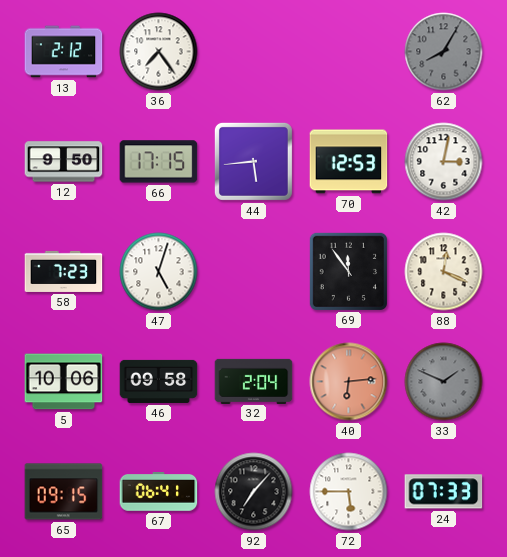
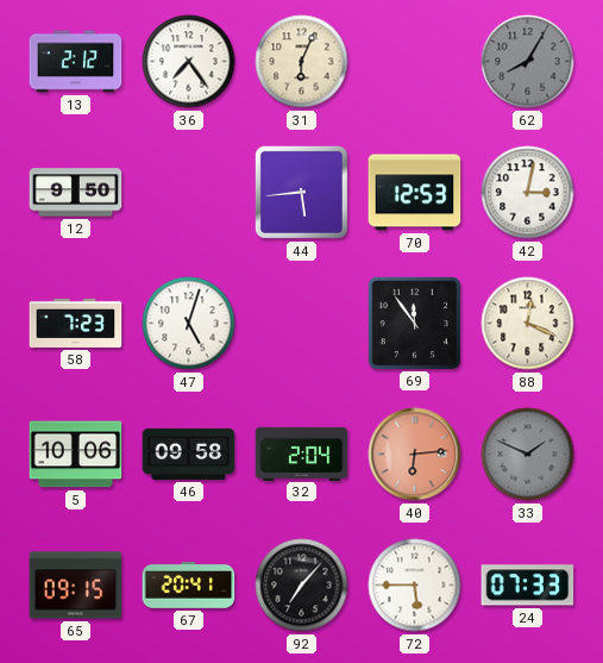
31: none -> 6:04 (302, 62)
66: 17:15 -> none (159, 162)
67: 06:41 -> 20:41 (189, 586)
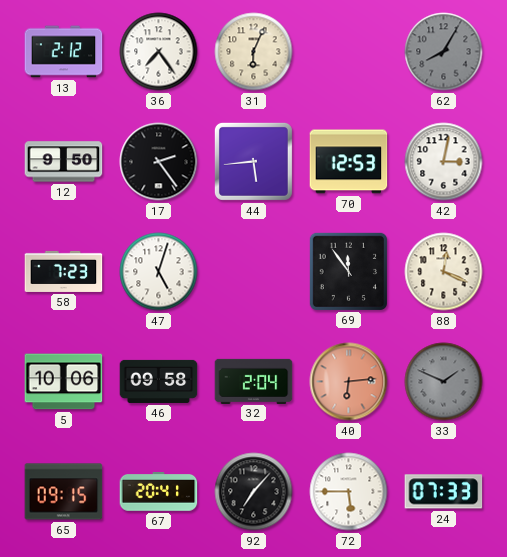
17: none -> 2:24 (159, 162)
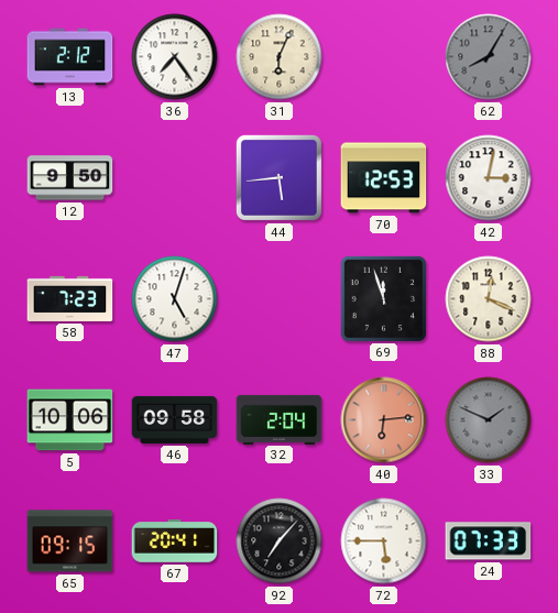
17: 2:24 -> none (159, 162)
69: 11:54 -> 11:57 (383, 298)
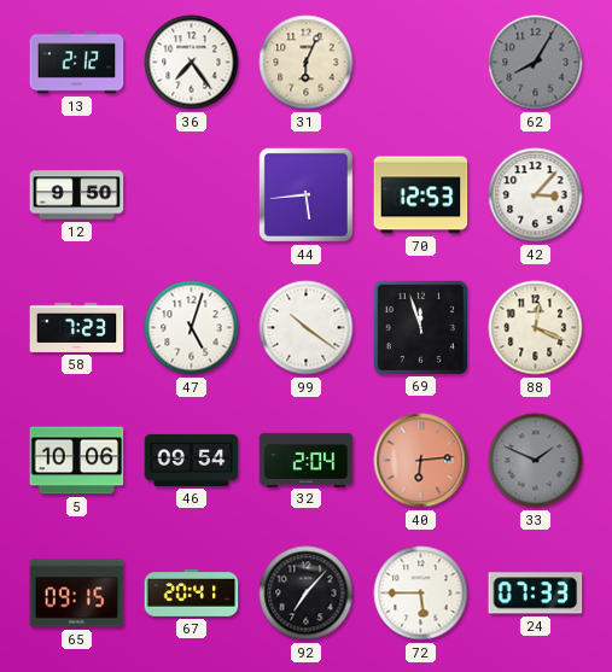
42: 3:02 -> 3:07 (536, 195)
99: none -> 10:21 (307, 328)
46: 09:58 -> 09:54 (192, 460)
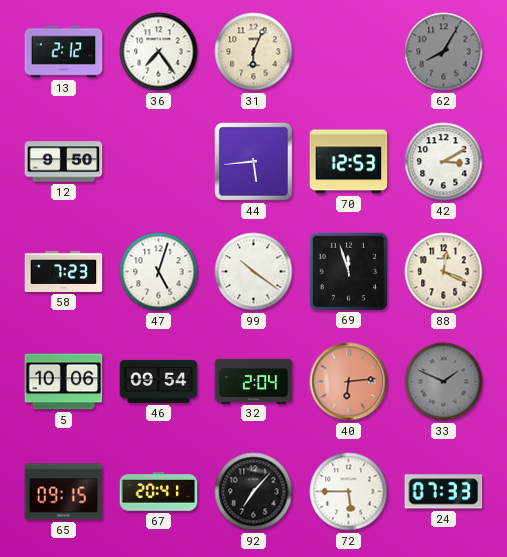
42: 3:07 -> 3:10 (444, 162)
